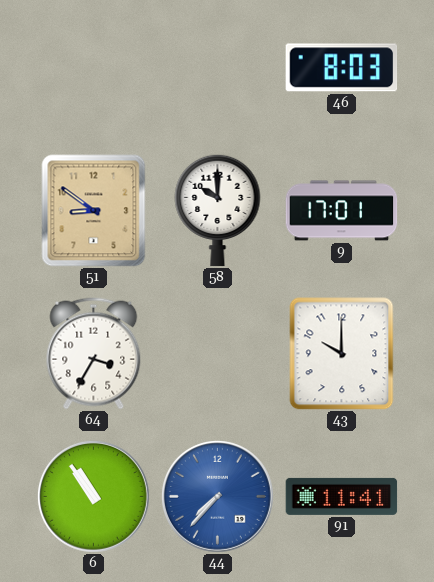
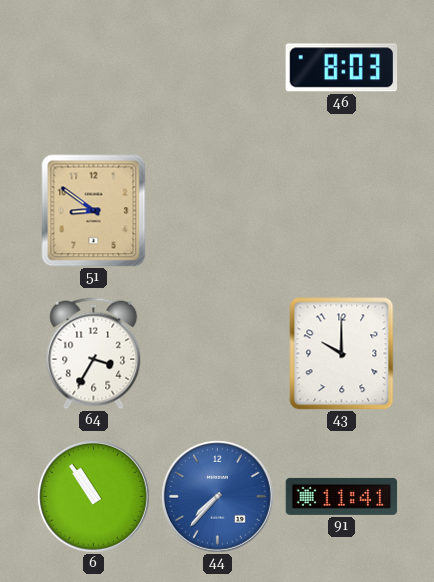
58: 10:00 -> none (218, 210)
9: 17:01 -> none (342, 211)
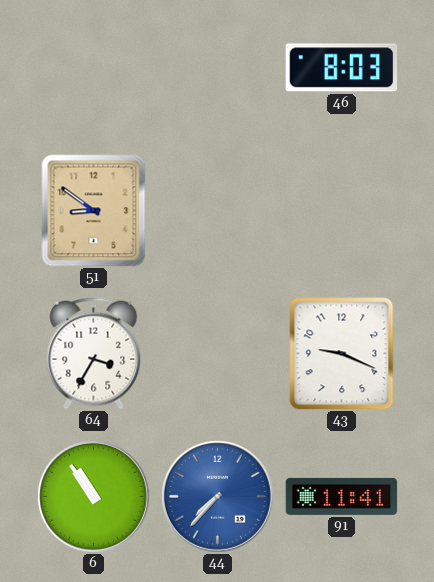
43: 10:00 -> 9:19 (342, 354)
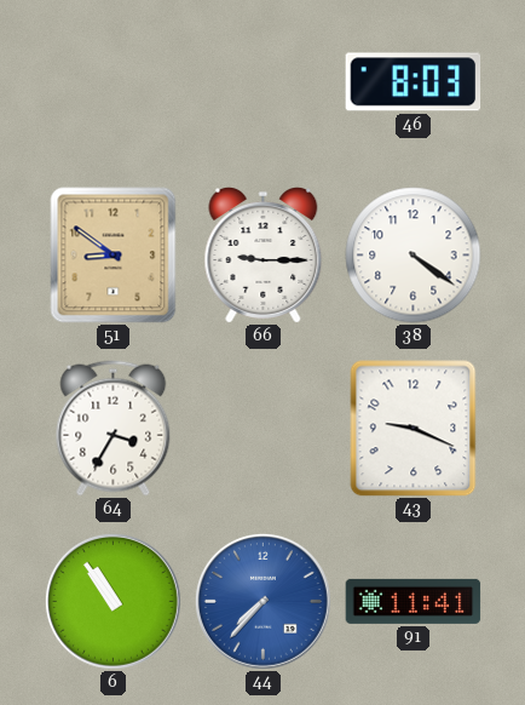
66: none -> 9:15 (264, 256)
38: none -> 4:21 (414, 256)
